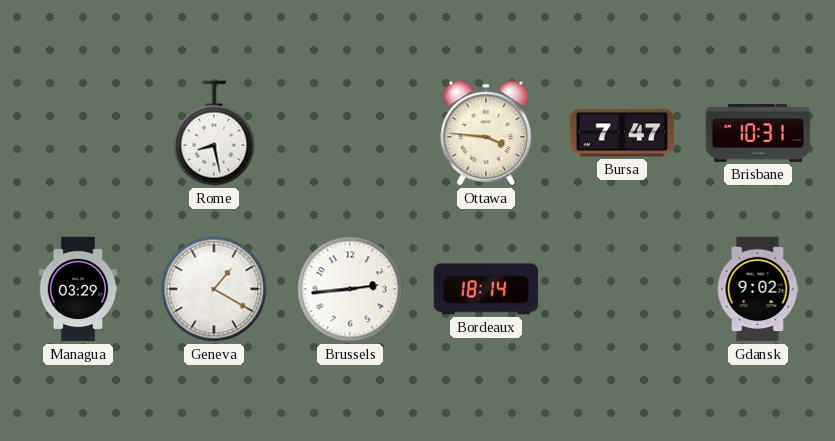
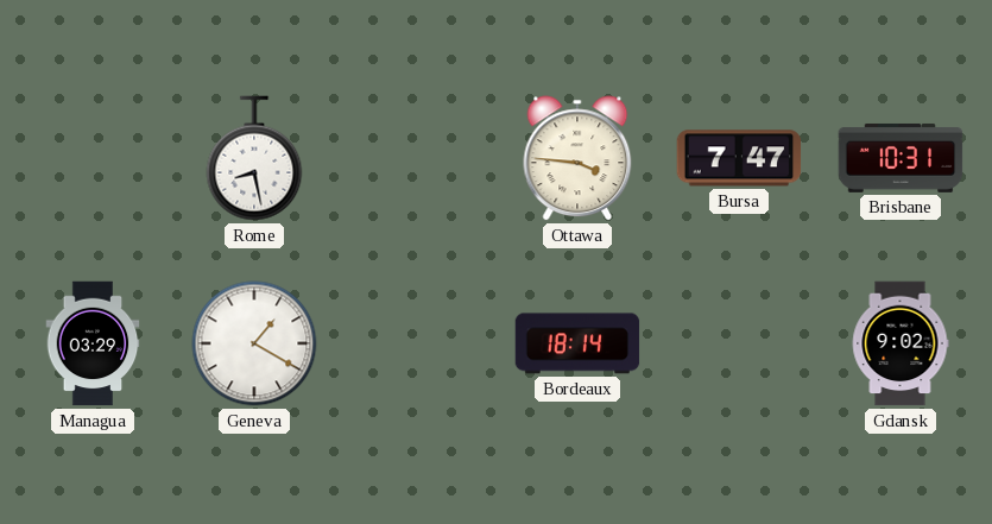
Brussels: 2:44 -> none (350, 289)
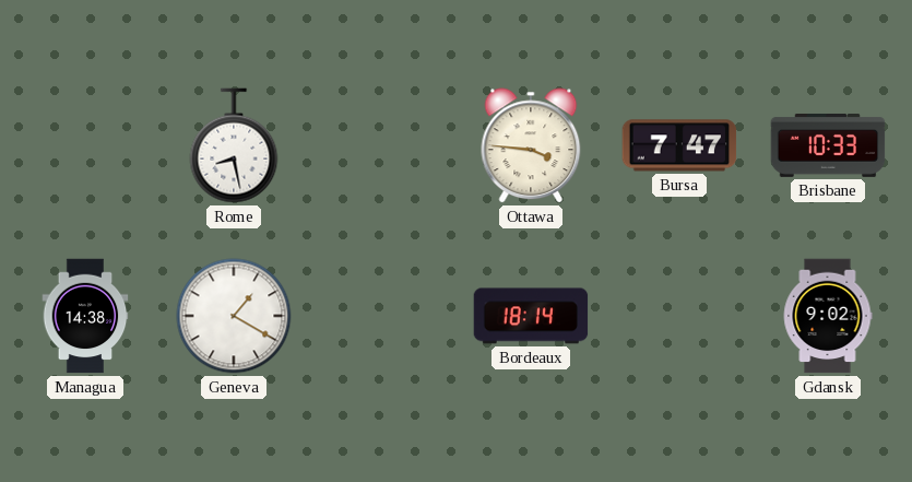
Brisbane: 10:31 -> 10:33 (828, 145)
Managua: 03:29 -> 14:38 (85, 316)
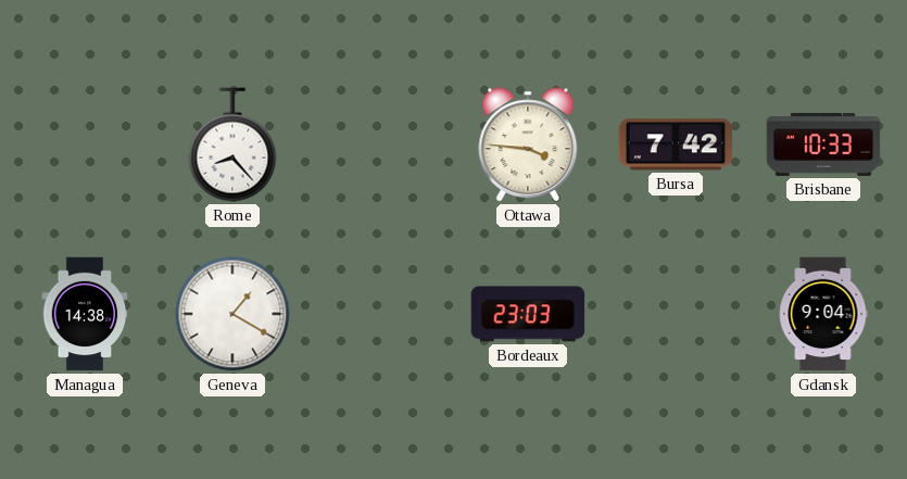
Rome: 8:28 -> 8:23 (232, 144)
Bursa: 7:47 -> 7:42 (676, 144)
Bordeaux: 18:14 -> 23:03 (528, 314)
Gdansk: 9:02 -> 9:04 (823, 314)
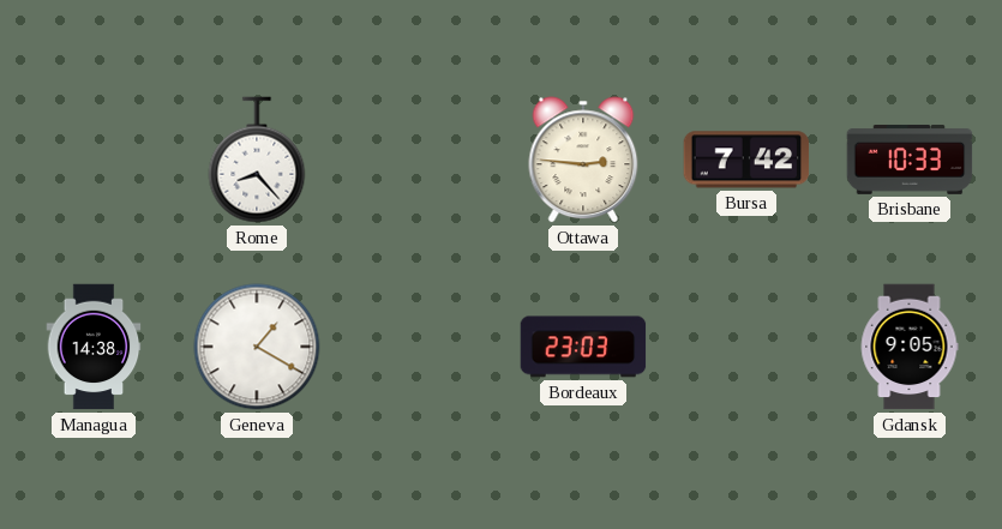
Ottawa: 3:46 -> 2:46 (583, 160)
Gdansk: 9:04 -> 9:05 (910, 347)
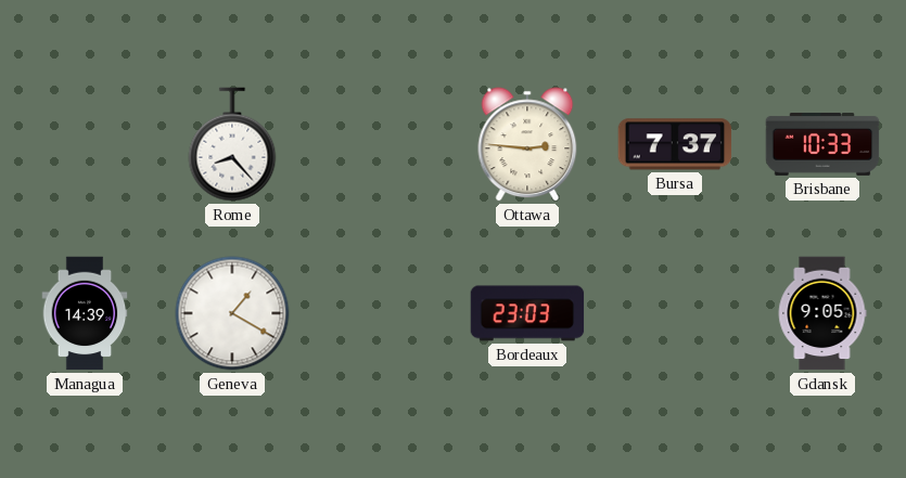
Bursa: 7:42 -> 7:37 (675, 144)
Managua: 14:38 -> 14:39 (85, 313)
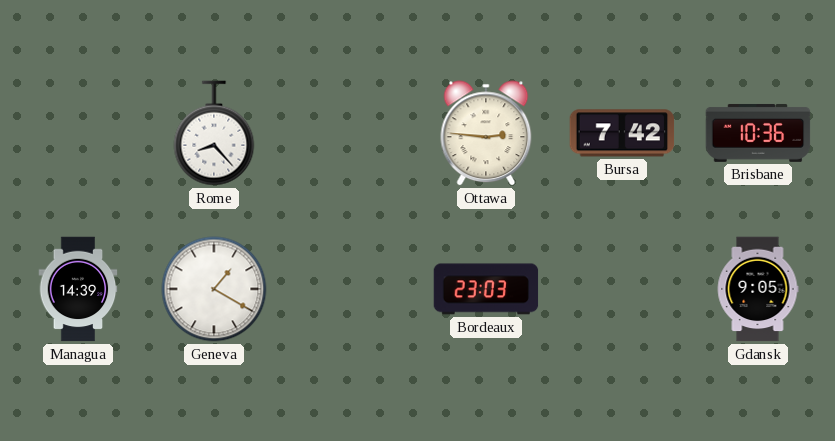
Bursa: 7:37 -> 7:42 (622, 133)
Brisbane: 10:33 -> 10:36 (758, 133)
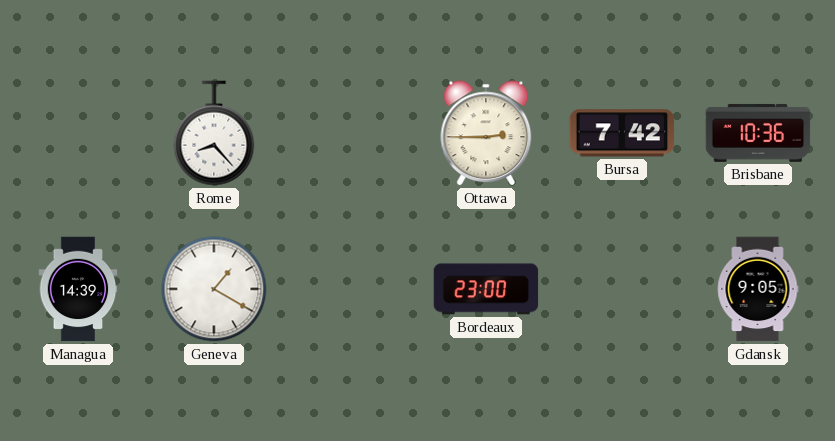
Ottawa: 2:46 -> 2:45 (486, 133)
Bordeaux: 23:03 -> 23:00 (486, 289)
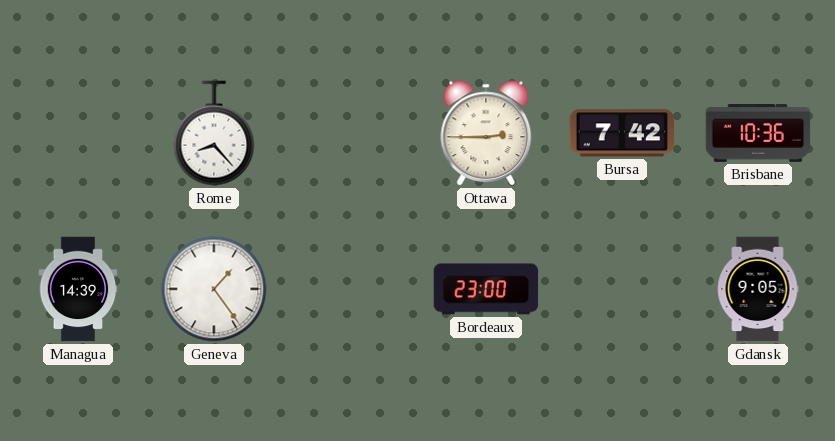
Geneva: 1:20 -> 1:24 (214, 289)
